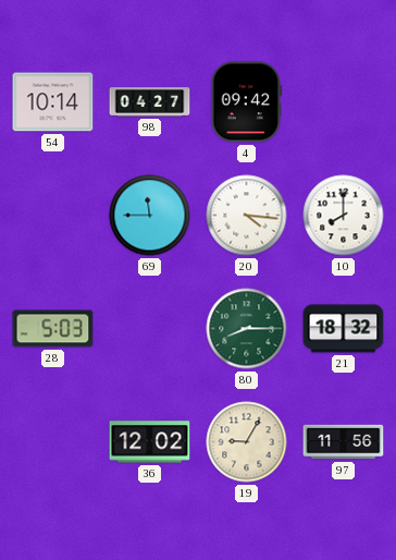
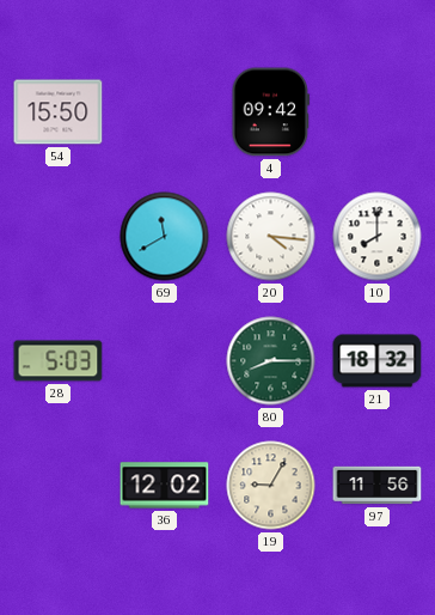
54: 10:14 -> 15:50 (59, 112)
98: 04:27 -> none (150, 102)
69: 11:45 -> 11:40 (165, 237)
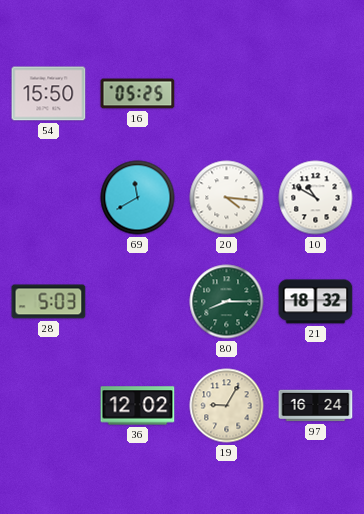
16: none -> 05:25 (138, 94)
4: 09:42 -> none (270, 112)
10: 8:00 -> 10:50 (316, 198)
97: 11:56 -> 16:24 (316, 406)
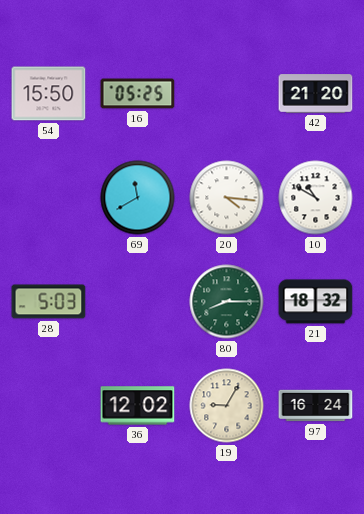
42: none -> 21:20 (316, 94)
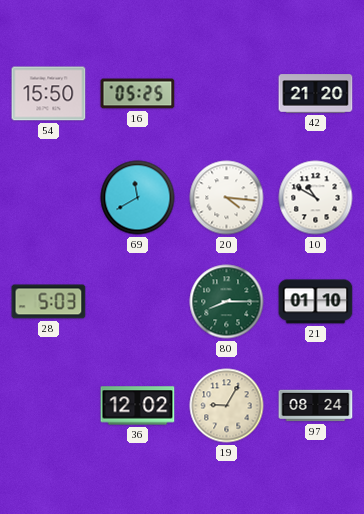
21: 18:32 -> 01:10 (316, 302)
97: 16:24 -> 08:24 (316, 406)
